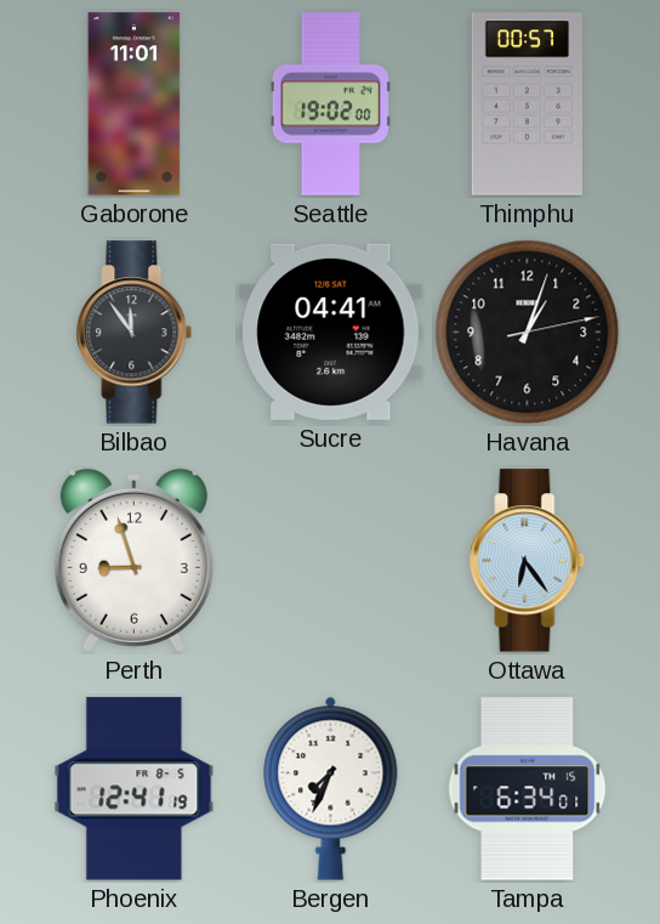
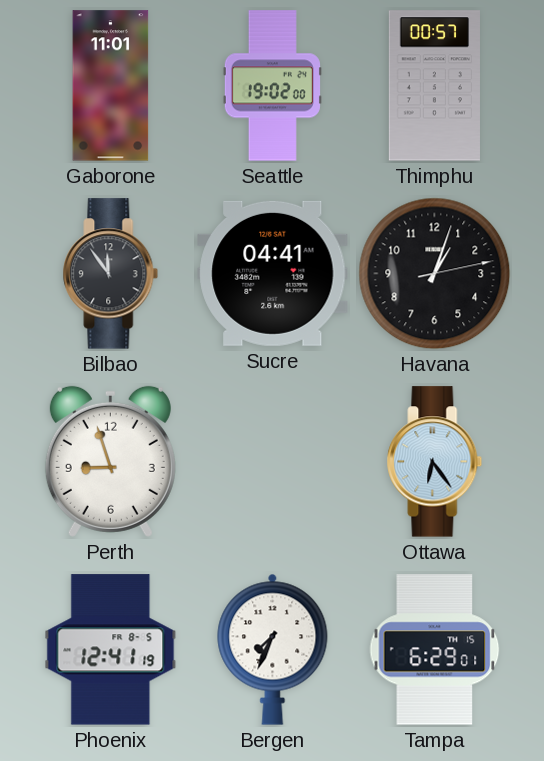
Tampa: 6:34 -> 6:29 (435, 650)
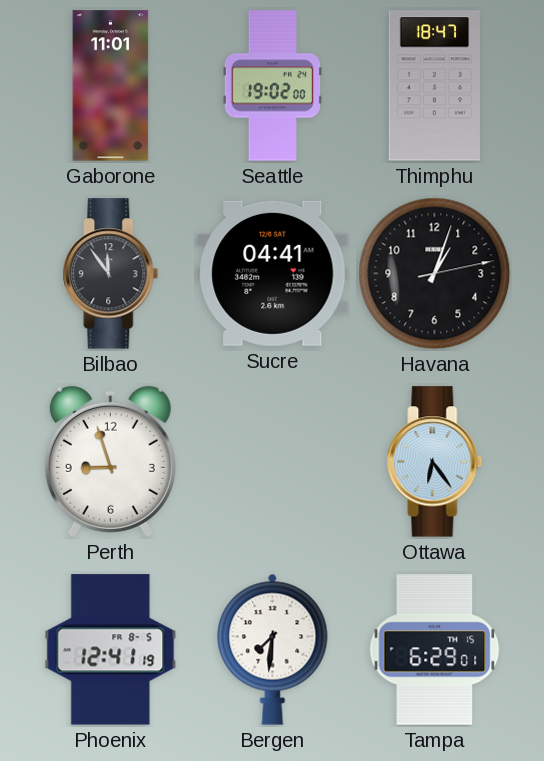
Thimphu: 00:57 -> 18:47 (434, 86)
Bergen: 7:34 -> 7:31 (273, 649)
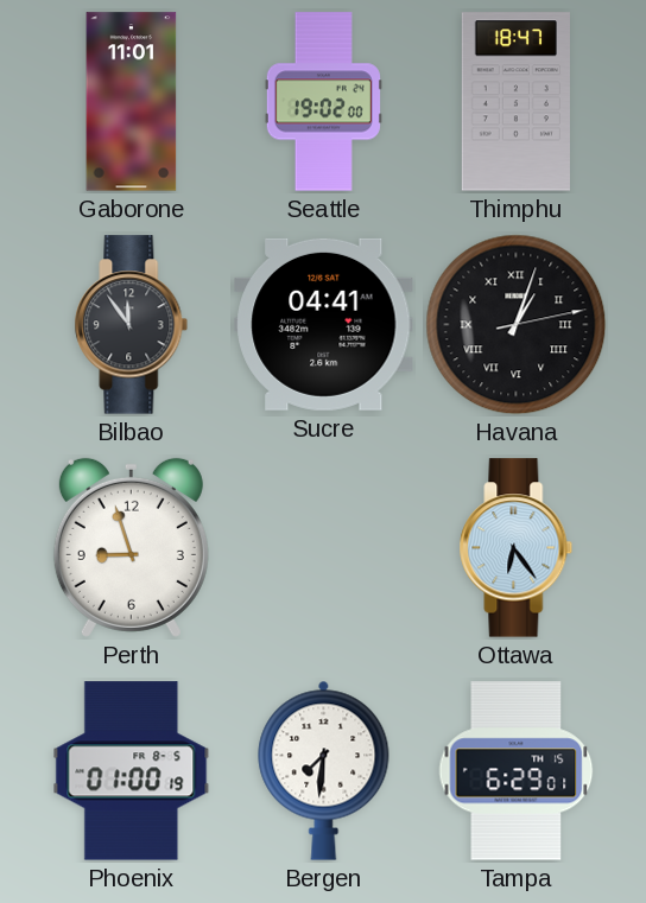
Havana numerals: Arabic -> Roman (517, 325)
Phoenix: 12:41 -> 01:00 (132, 771)
